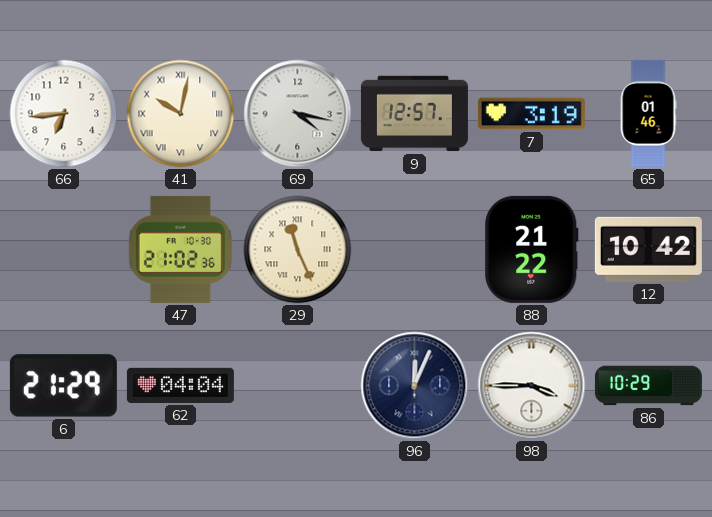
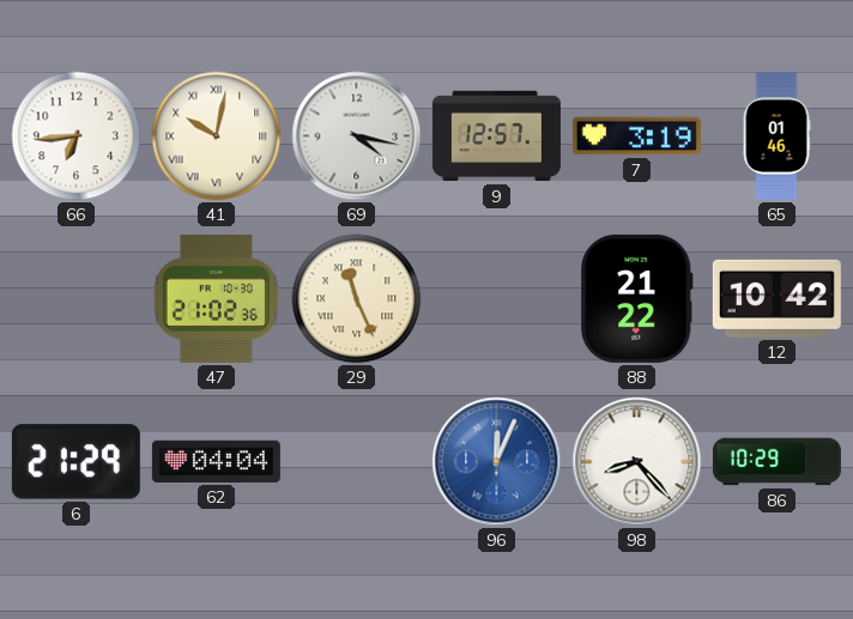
96 dial: navy -> blue (497, 462)
98: 3:45 -> 8:23 (637, 462)
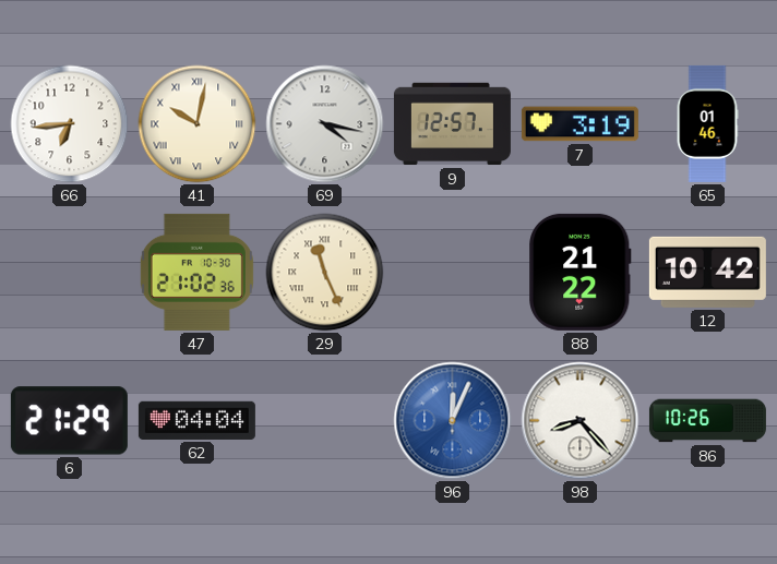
86: 10:29 -> 10:26 (707, 421)
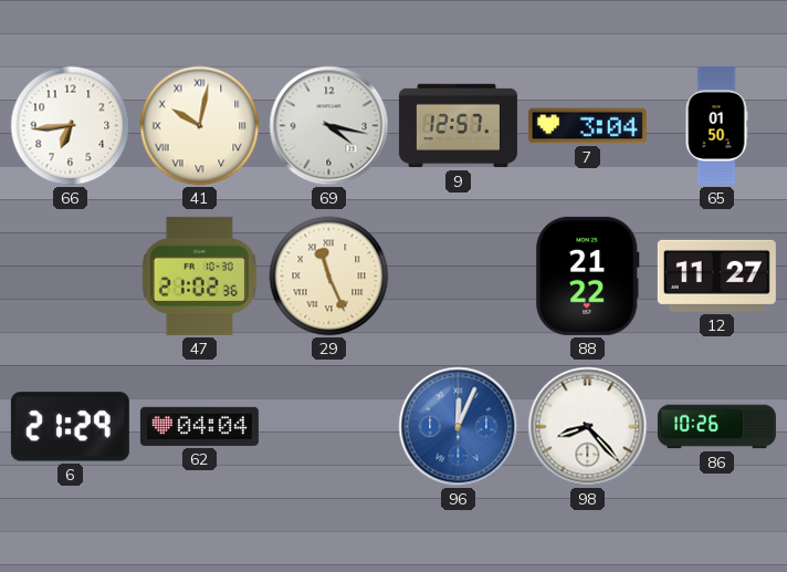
7: 3:19 -> 3:04 (587, 126)
65: 01:46 -> 01:50 (716, 125)
12: 10:42 -> 11:27 (716, 275)
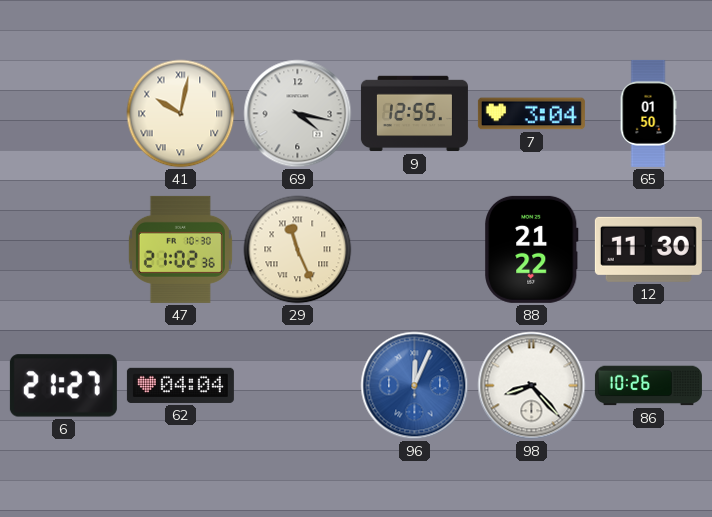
66: 6:44 -> none (71, 126)
9: 12:57 -> 12:55 (414, 114)
12: 11:27 -> 11:30 (648, 249)
6: 21:29 -> 21:27 (63, 386)
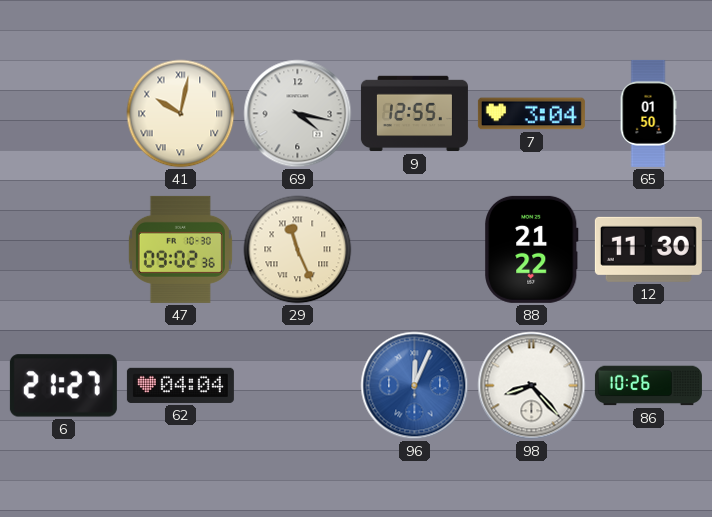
47: 21:02 -> 09:02 (180, 249)
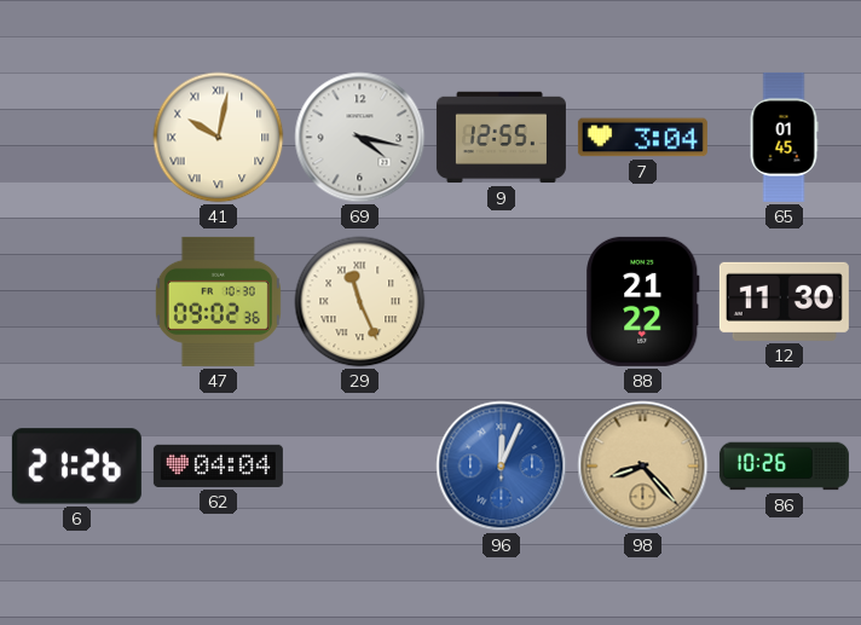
65: 01:50 -> 01:45 (784, 137)
6: 21:27 -> 21:26 (76, 467)
98 dial: white -> champagne (643, 467)
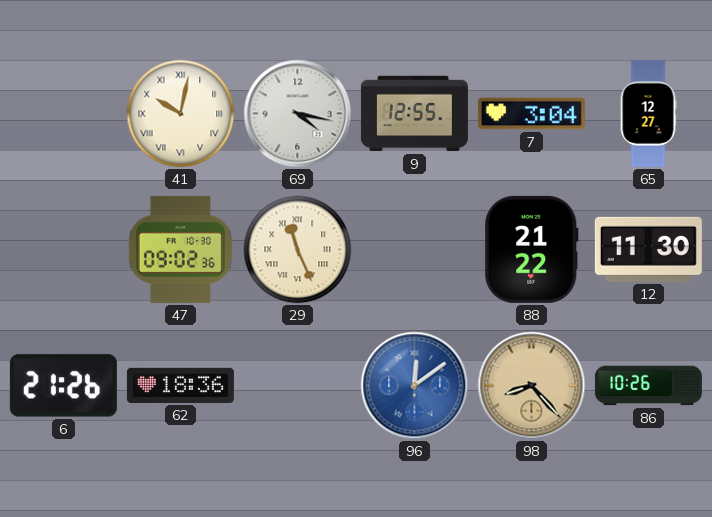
65: 01:45 -> 12:27 (648, 113)
62: 04:04 -> 18:36 (180, 385)
96: 12:04 -> 12:09 (415, 386)
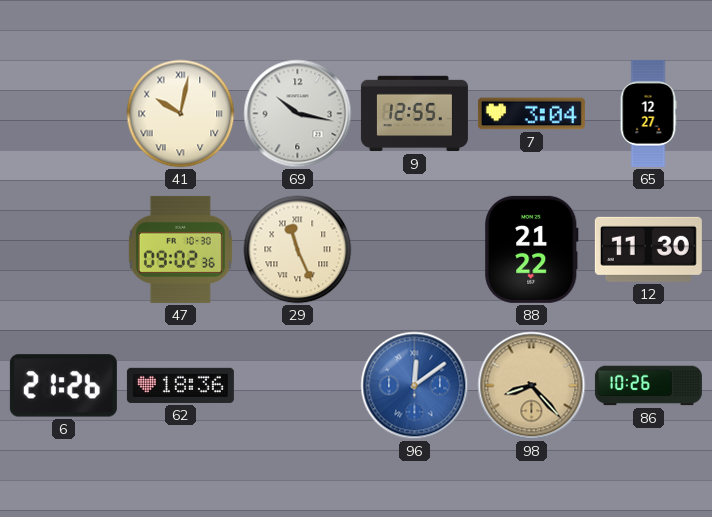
69: 4:17 -> 10:17 (298, 114)
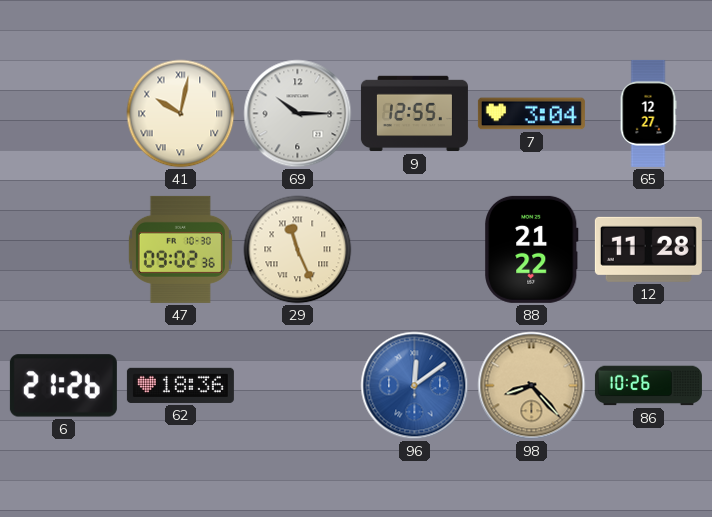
69: 10:17 -> 10:15 (298, 114)
12: 11:30 -> 11:28 (648, 249)
